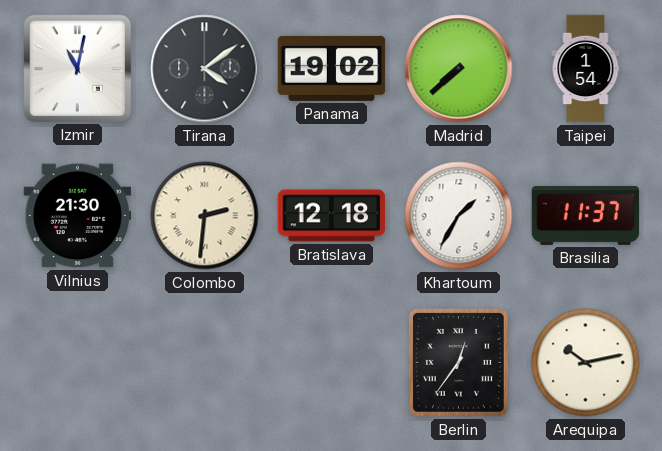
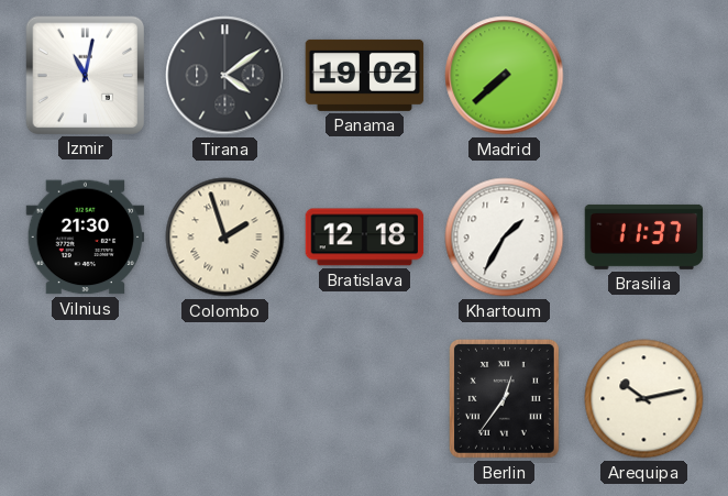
Taipei: 1:54 -> none (586, 69)
Colombo: 2:31 -> 1:57 (225, 238)
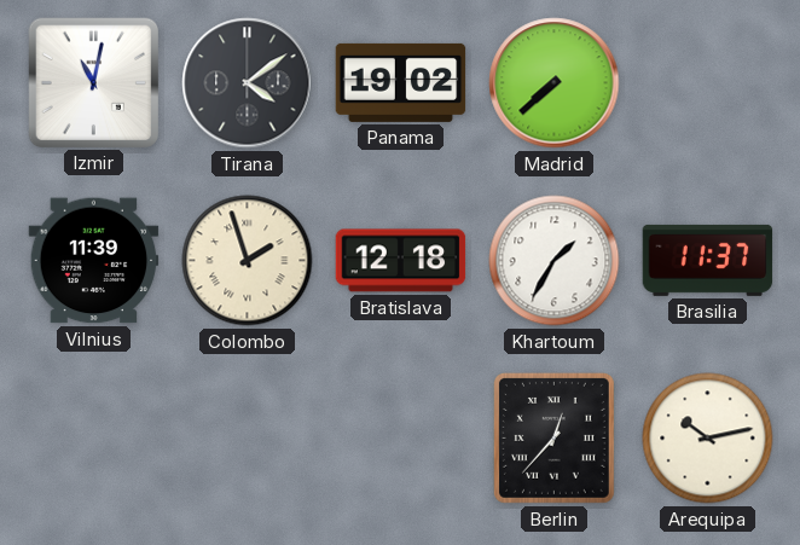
Vilnius: 21:30 -> 11:39 (94, 261)
Berlin: 12:36 -> 12:37 (553, 437)
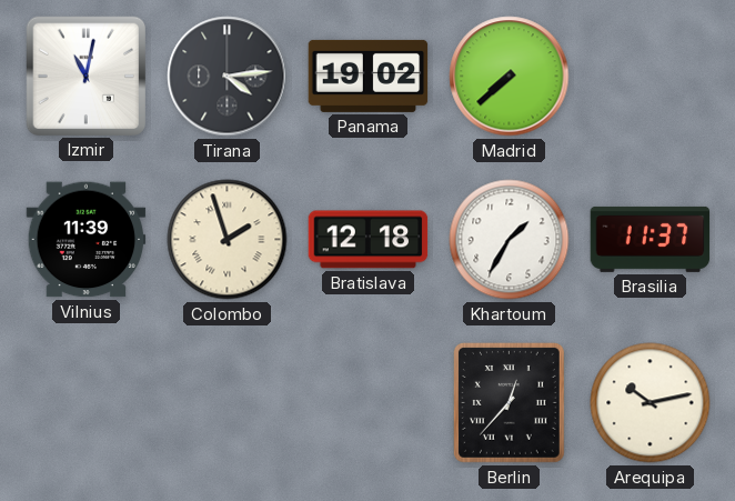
Tirana: 4:09 -> 4:14 (228, 77)
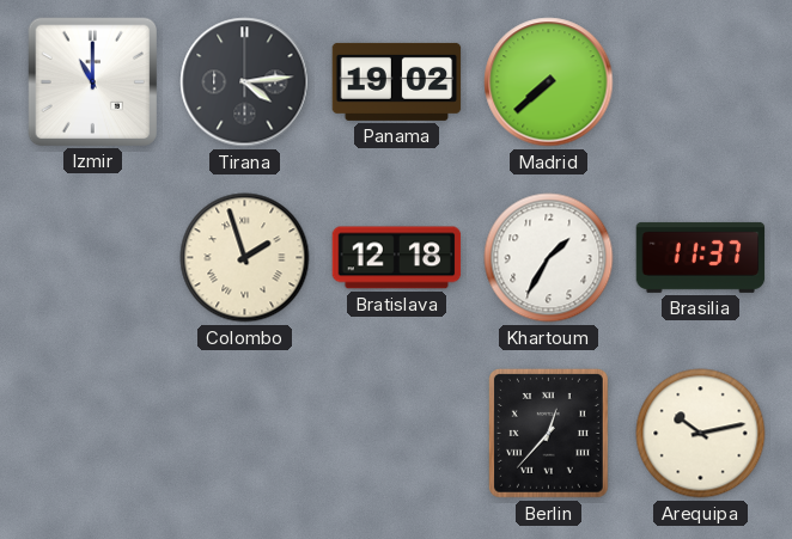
Izmir: 11:02 -> 11:00 (92, 81)
Vilnius: 11:39 -> none (87, 240)
